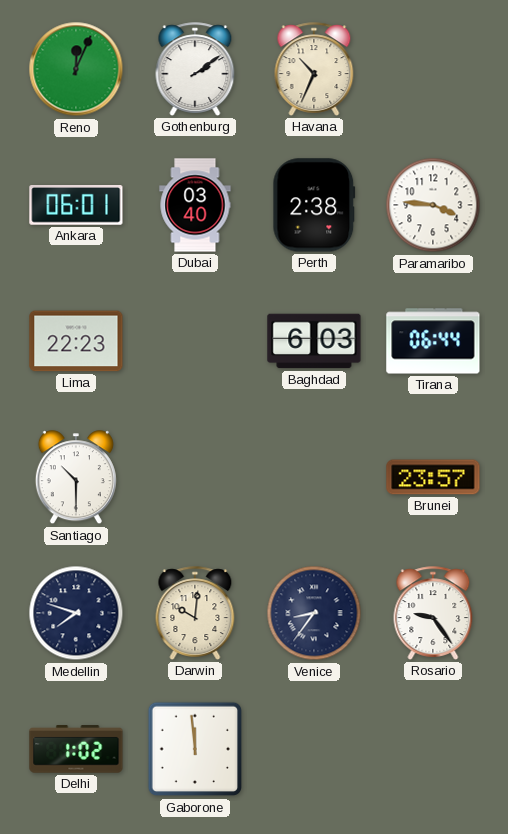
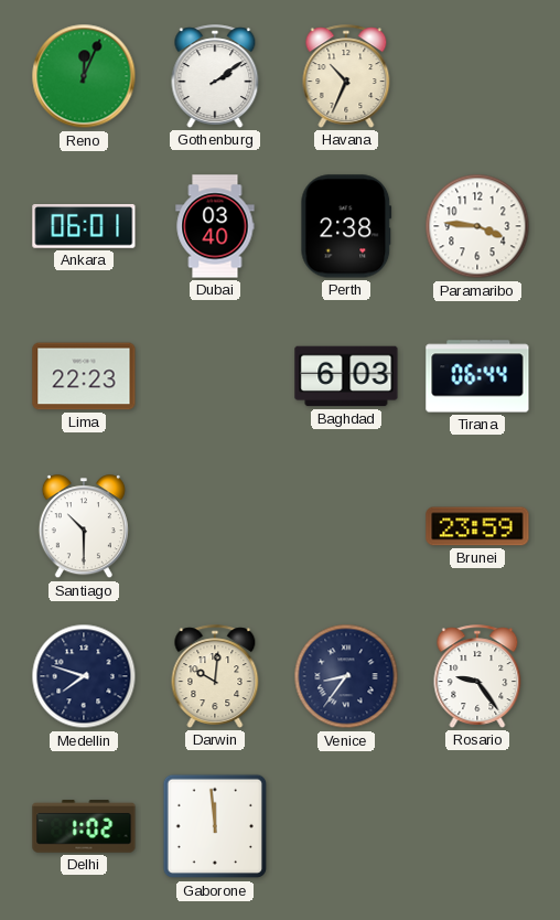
Brunei: 23:57 -> 23:59 (477, 526)
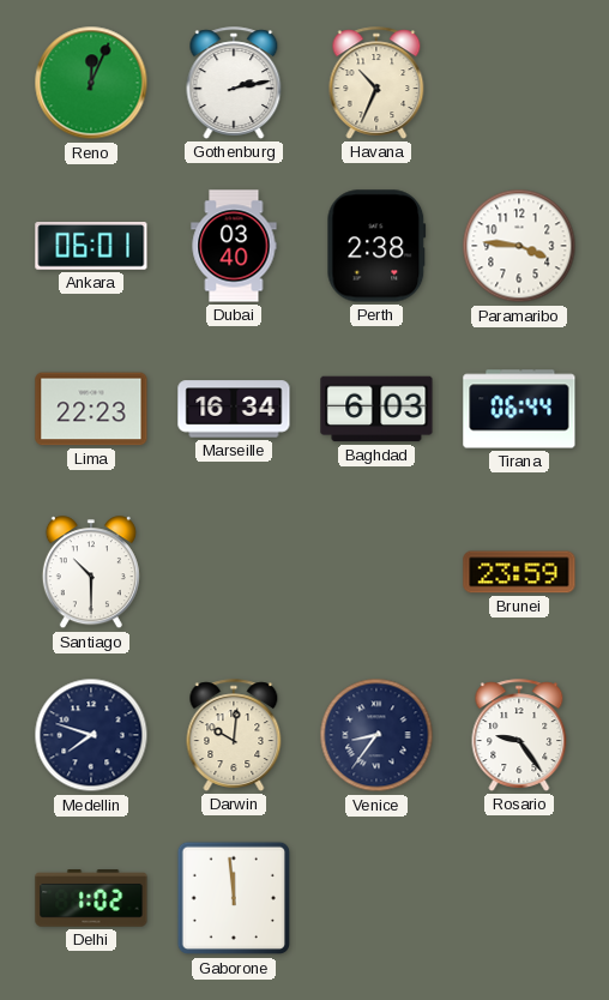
Gothenburg: 2:09 -> 2:13 (234, 83)
Marseille: none -> 16:34 (234, 409)
